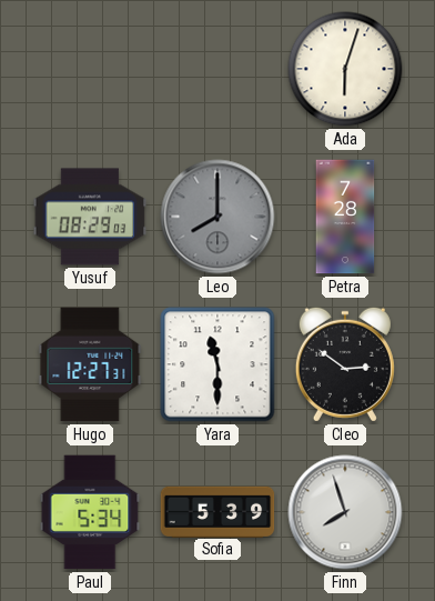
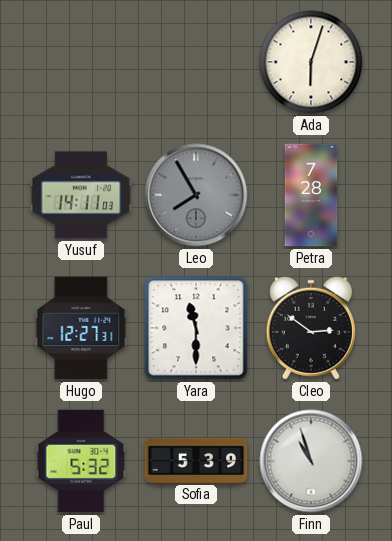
Yusuf: 08:29 -> 14:11 (81, 195)
Leo: 8:00 -> 7:55 (196, 195)
Paul: 5:34 -> 5:32 (81, 461)
Finn: 7:57 -> 10:57 (311, 461)
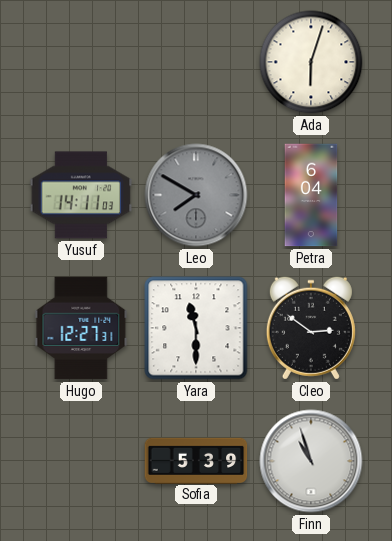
Leo: 7:55 -> 7:50 (196, 195)
Petra: 7:28 -> 6:04 (311, 195)
Paul: 5:32 -> none (81, 461)
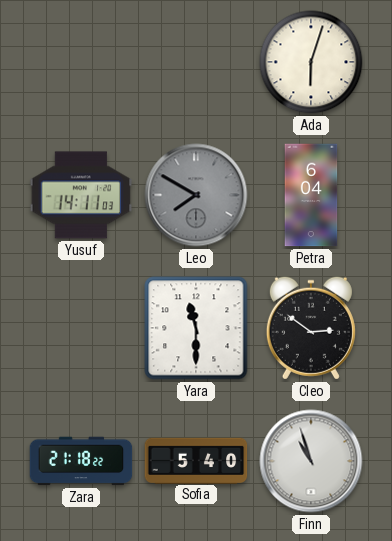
Hugo: 12:27 -> none (81, 328)
Zara: none -> 21:18 (81, 461)
Sofia: 5:39 -> 5:40 (196, 460)
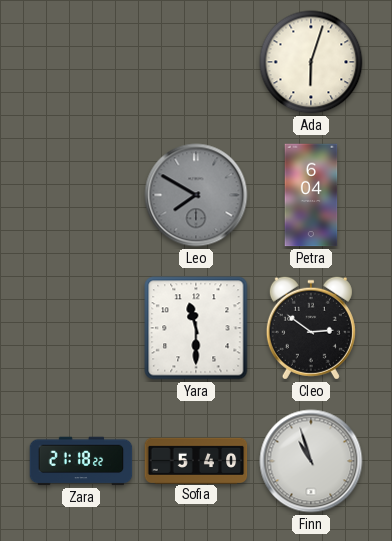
Yusuf: 14:11 -> none (81, 195)
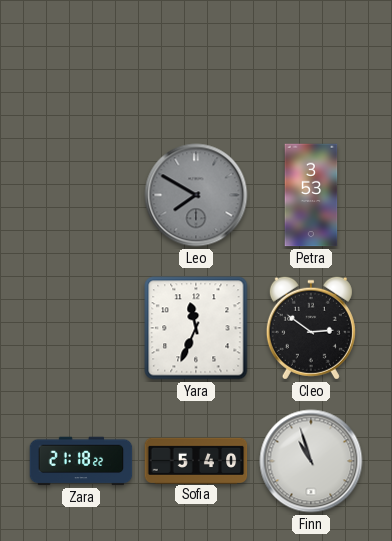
Ada: 6:03 -> none (311, 62)
Petra: 6:04 -> 3:53 (311, 195)
Yara: 11:30 -> 11:34 (196, 328)
